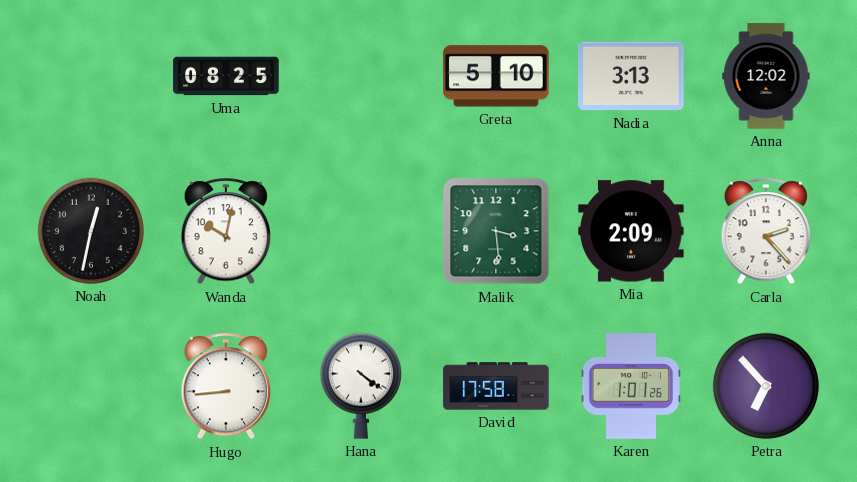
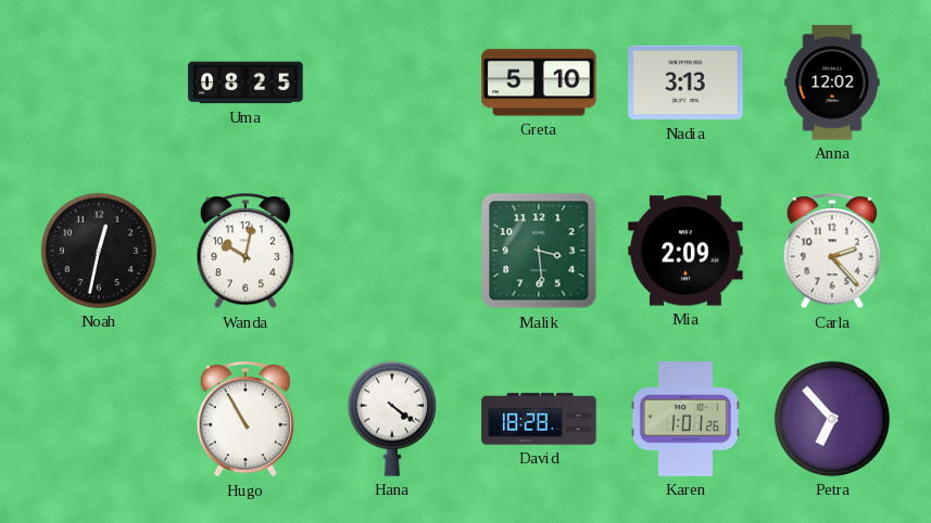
Hugo: 8:44 -> 10:55 (246, 420)
David: 17:58 -> 18:28 (539, 419)
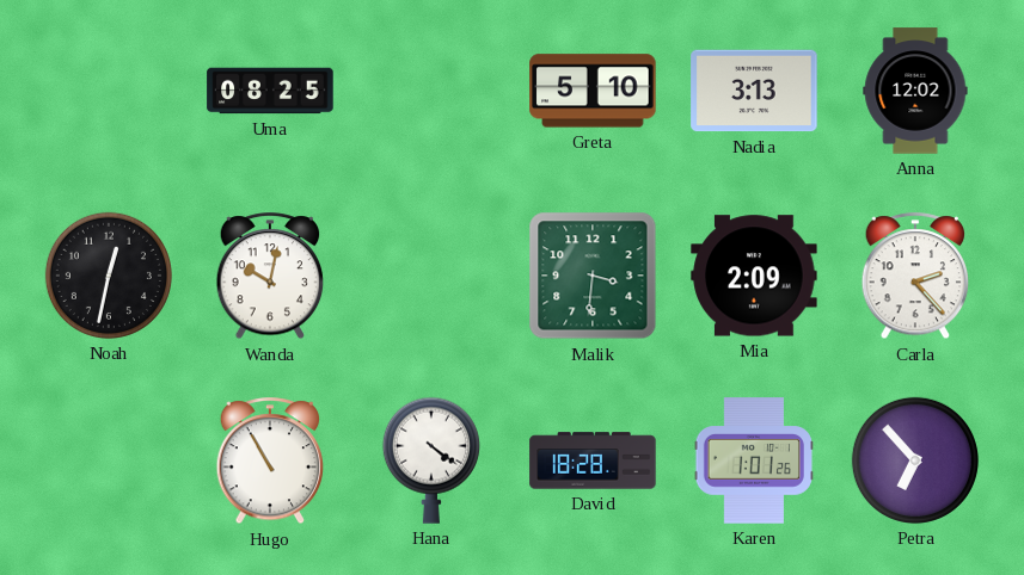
Malik: 3:29 -> 3:31 (593, 276)
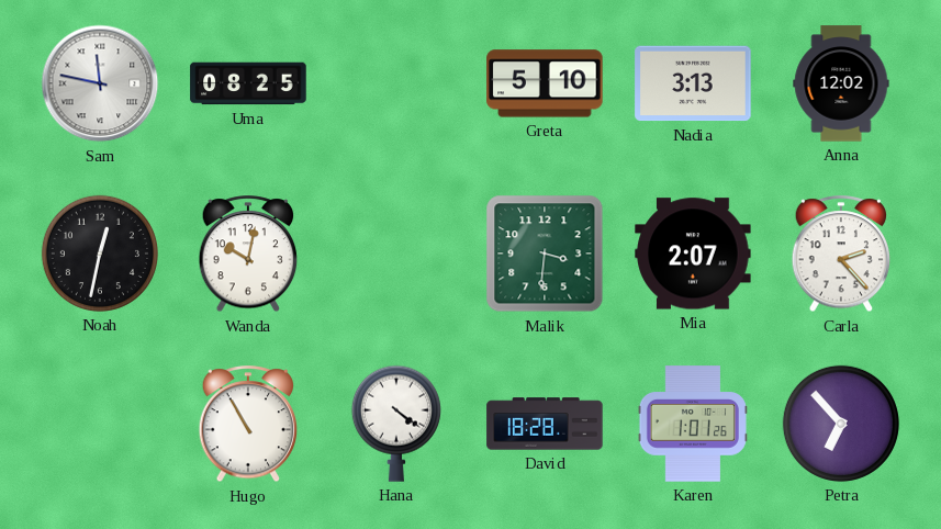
Sam: none -> 11:47 (100, 83)
Mia: 2:09 -> 2:07 (693, 254)
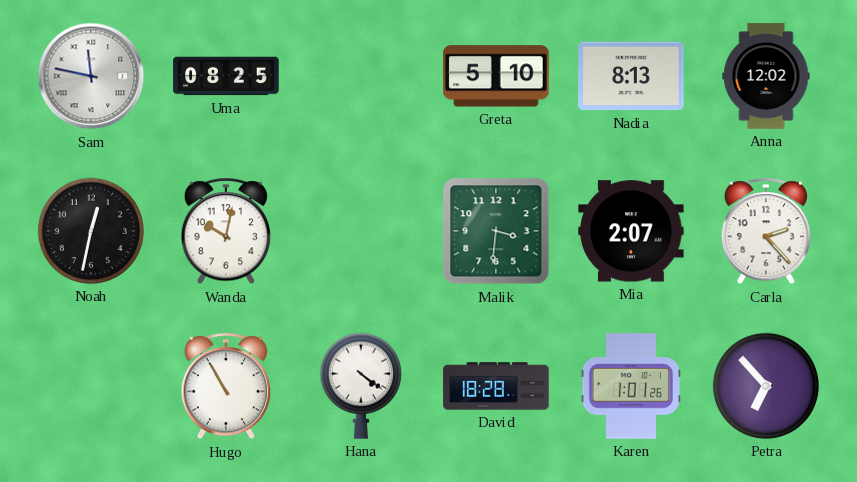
Nadia: 3:13 -> 8:13 (631, 76)
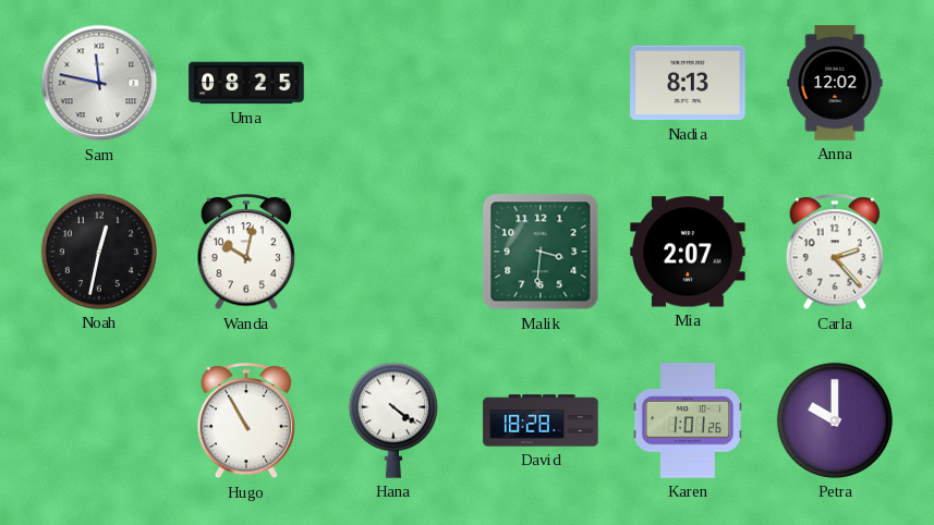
Greta: 5:10 -> none (496, 76)
Petra: 6:53 -> 10:00 (835, 420)
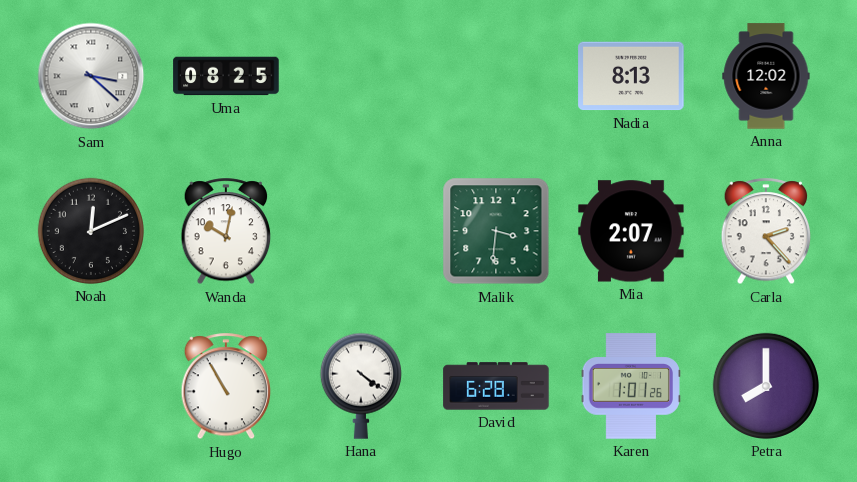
Sam: 11:47 -> 3:22 (91, 76)
Noah: 12:32 -> 12:11 (91, 231)
David: 18:28 -> 6:28 (496, 386)
Petra: 10:00 -> 8:00 (766, 386)
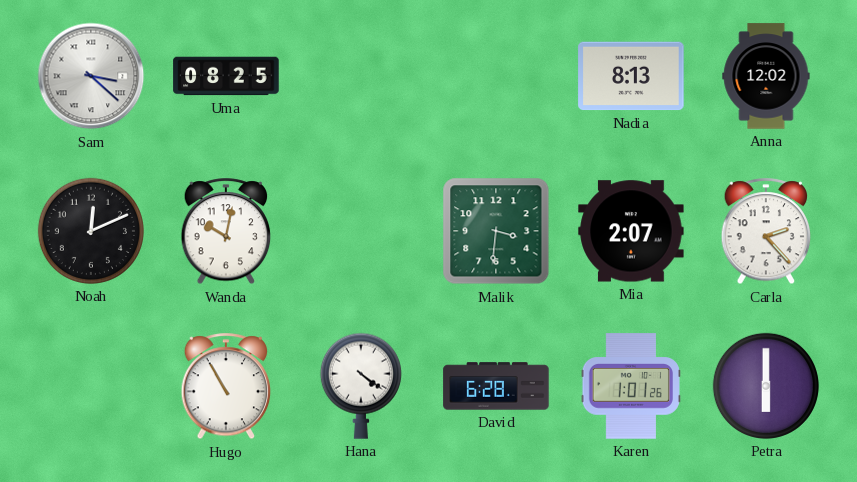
Petra: 8:00 -> 6:00 (766, 386)
